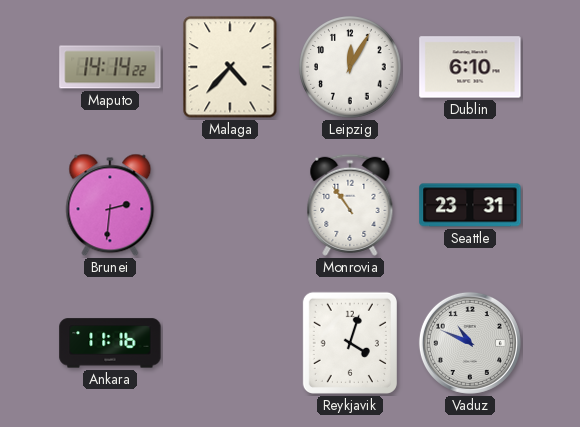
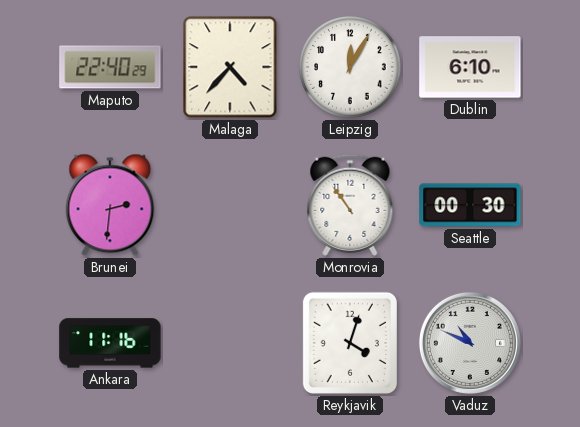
Maputo: 14:14 -> 22:40 (110, 67)
Seattle: 23:31 -> 00:30 (470, 205)
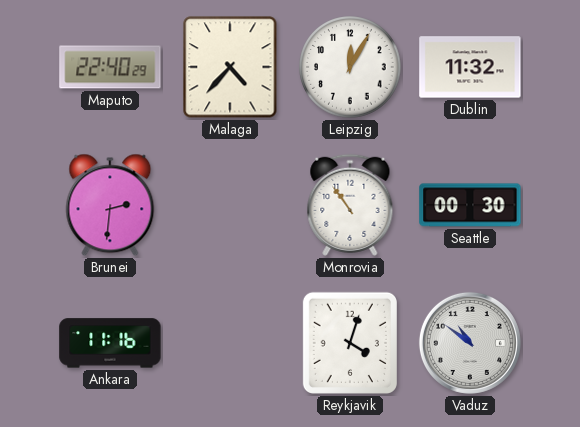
Dublin: 6:10 -> 11:32 (470, 67)
Vaduz: 10:49 -> 10:51 (470, 343)
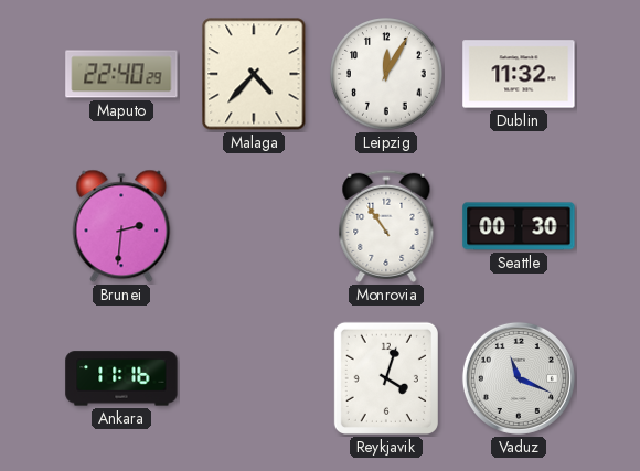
Vaduz: 10:51 -> 11:19 (519, 378)
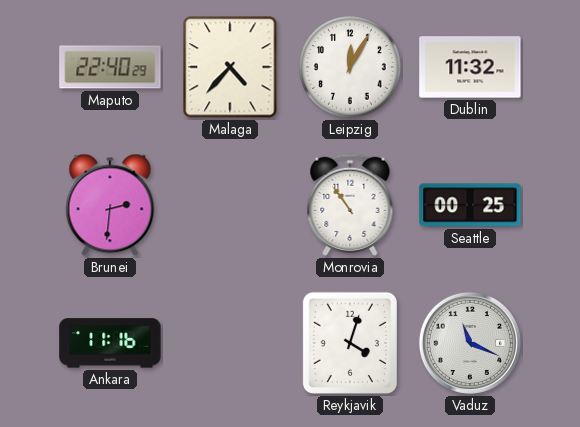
Seattle: 00:30 -> 00:25 (470, 205)
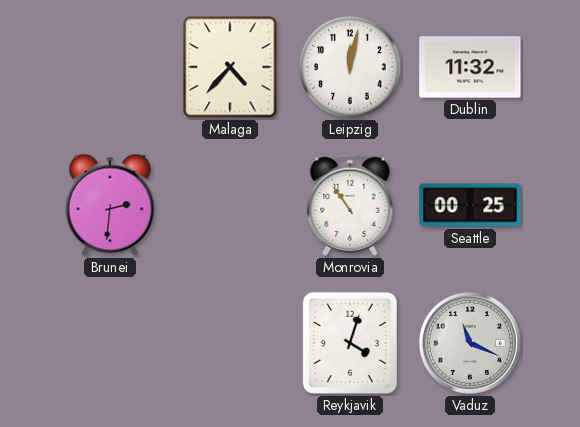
Maputo: 22:40 -> none (110, 67)
Leipzig: 12:05 -> 12:02 (350, 67)
Ankara: 11:16 -> none (110, 343)
